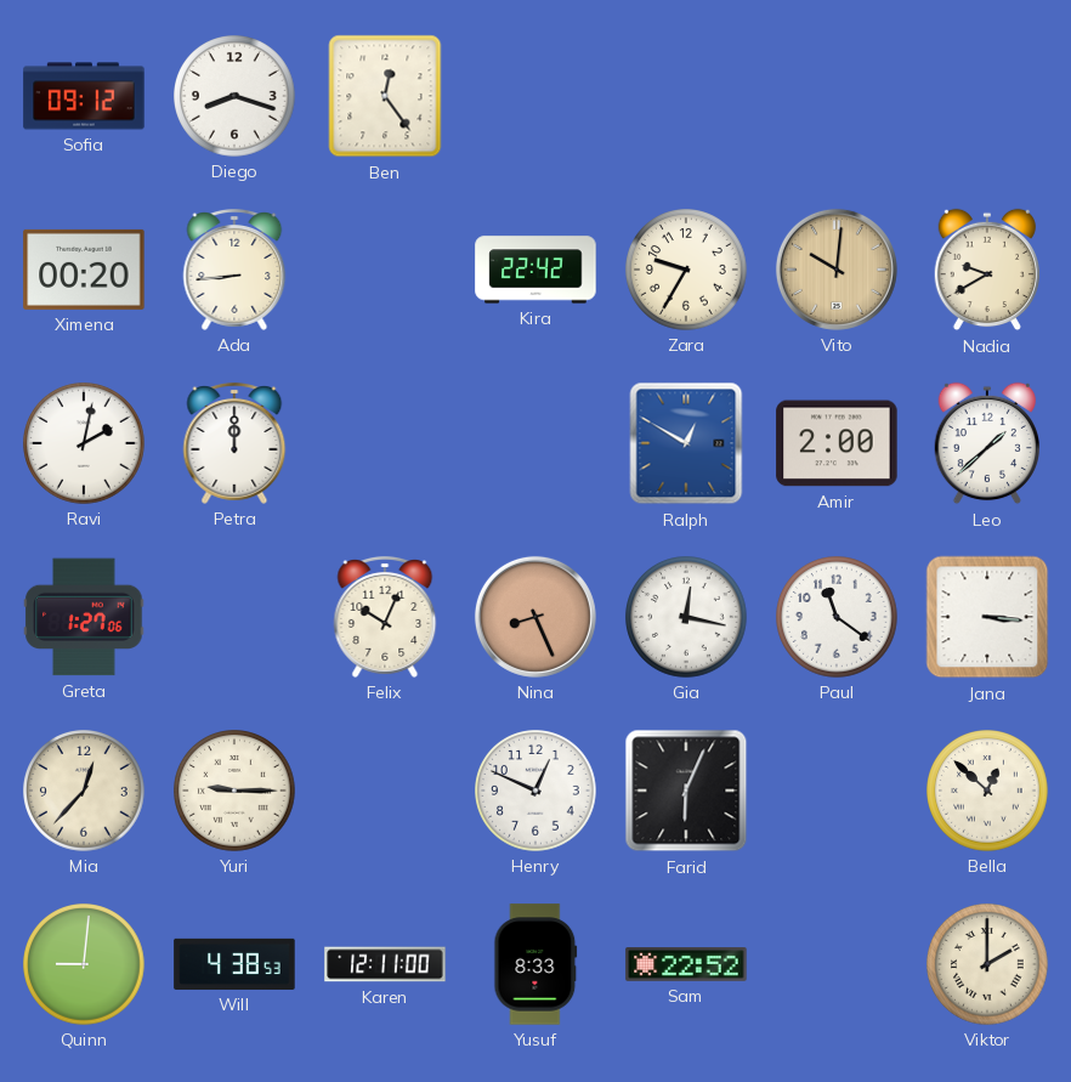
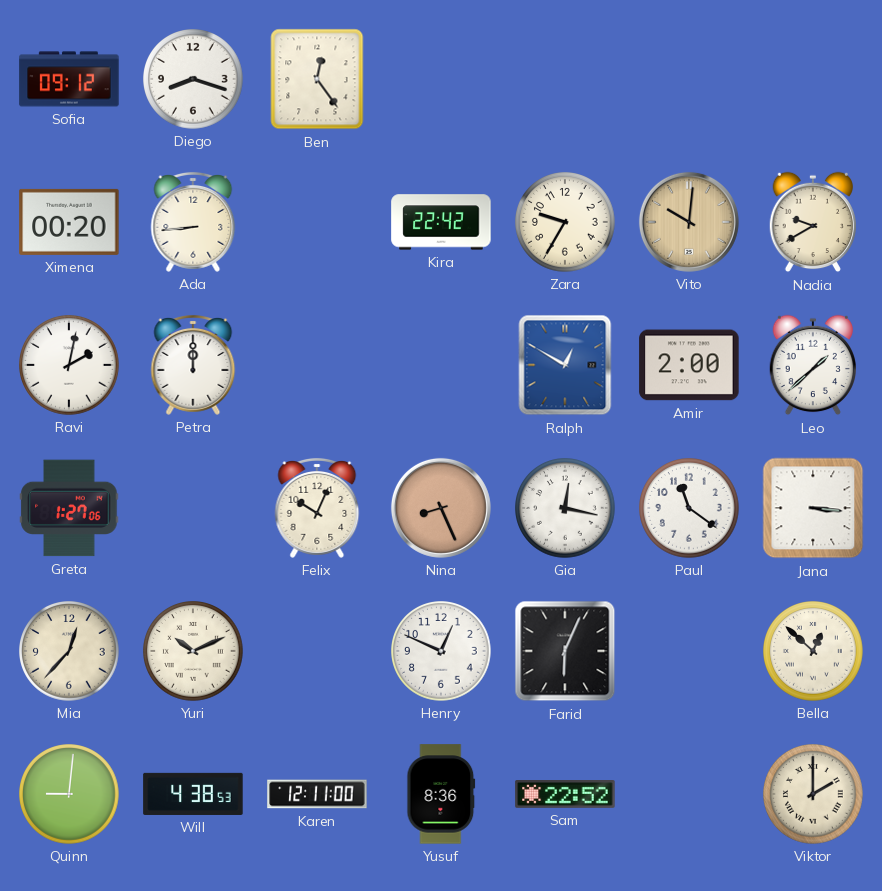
Yuri: 9:15 -> 10:11 (193, 651)
Yusuf: 8:33 -> 8:36 (441, 794)
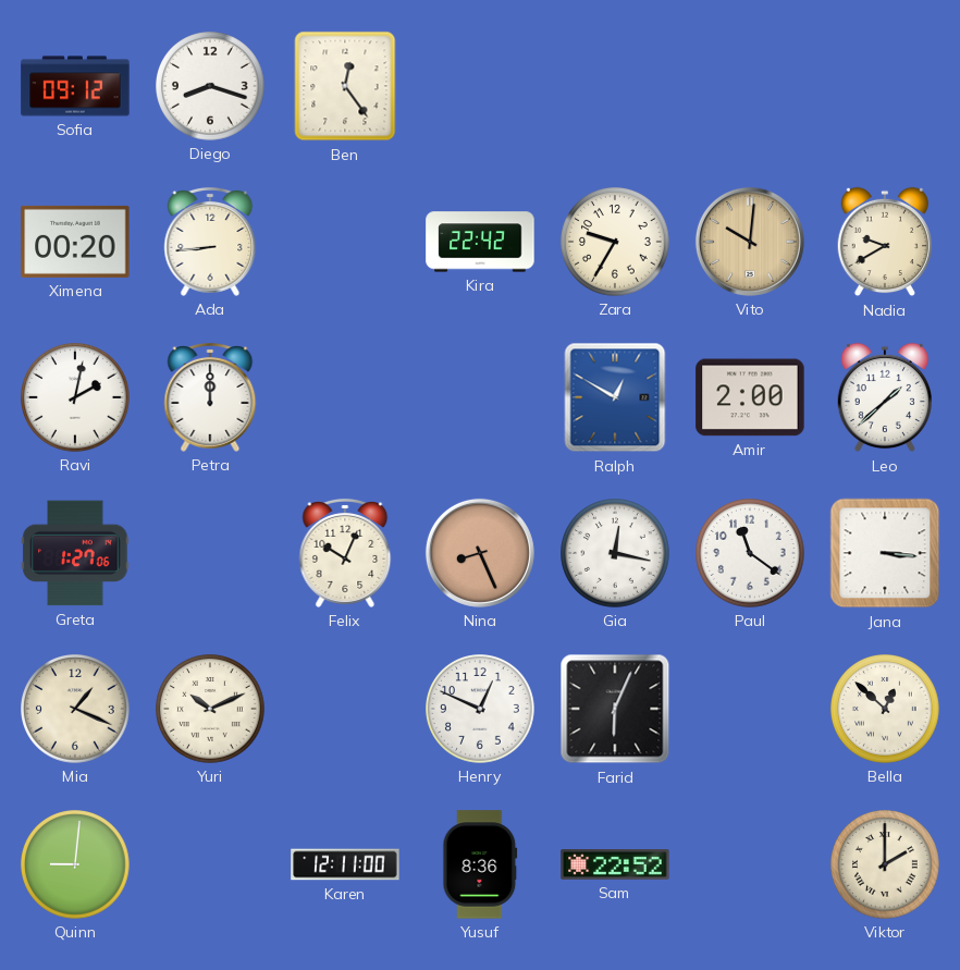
Mia: 12:37 -> 1:19 (75, 709)
Will: 4:38 -> none (193, 794)
